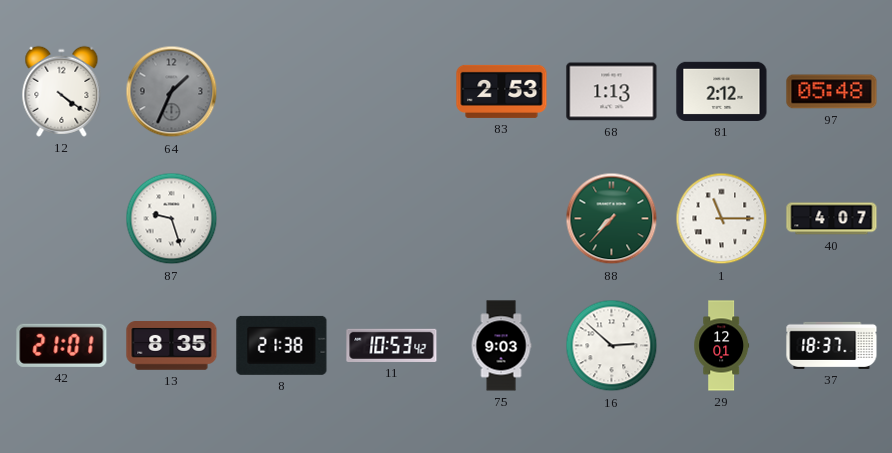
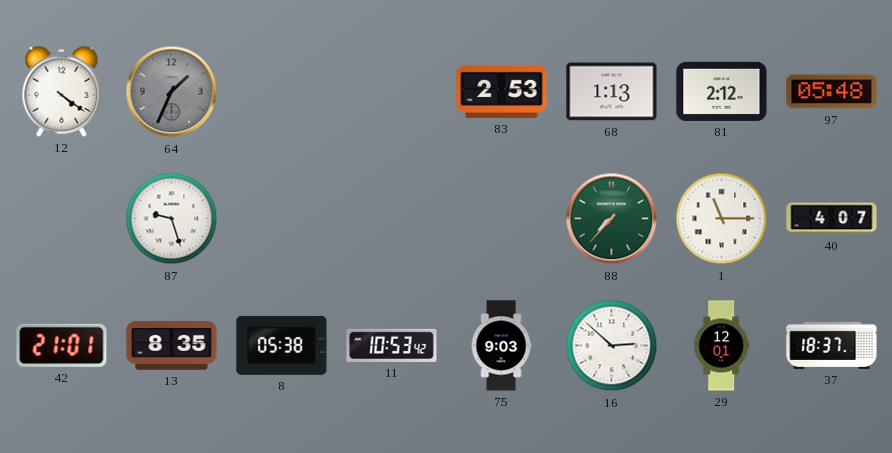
8: 21:38 -> 05:38 (282, 345)
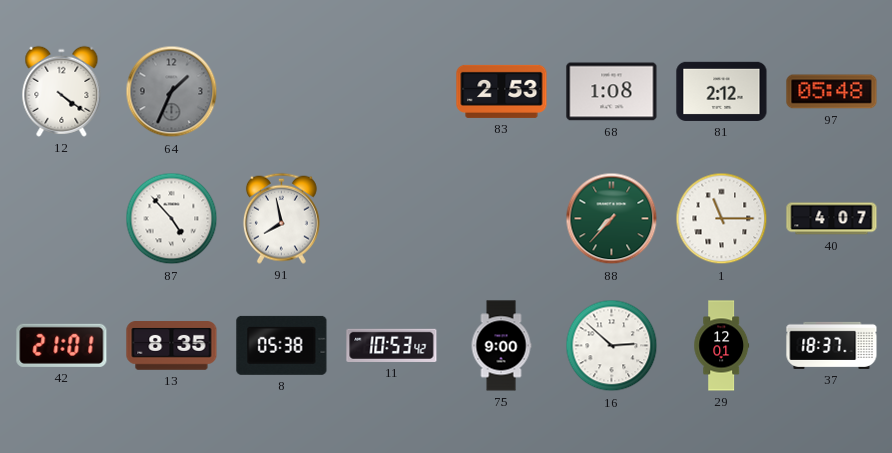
68: 1:13 -> 1:08 (612, 92)
87: 9:27 -> 4:53 (172, 219)
91: none -> 7:58 (281, 218)
75: 9:03 -> 9:00 (501, 346)
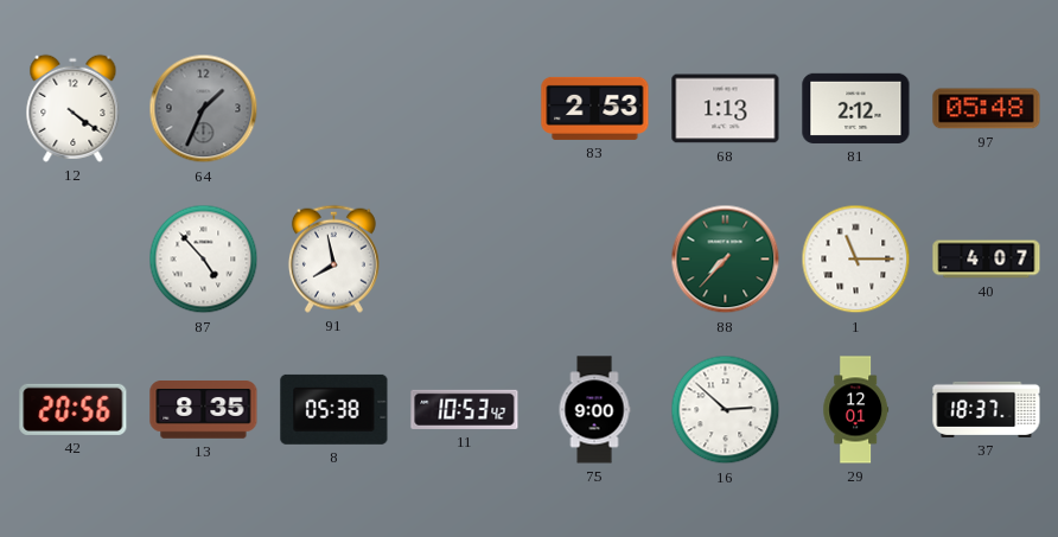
68: 1:08 -> 1:13 (726, 109)
42: 21:01 -> 20:56 (74, 409)
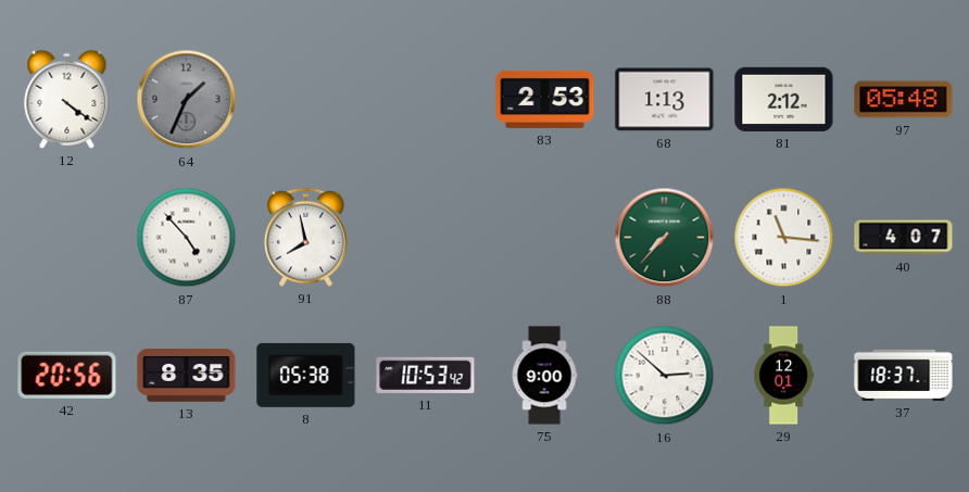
1: 11:15 -> 11:16 (784, 238)
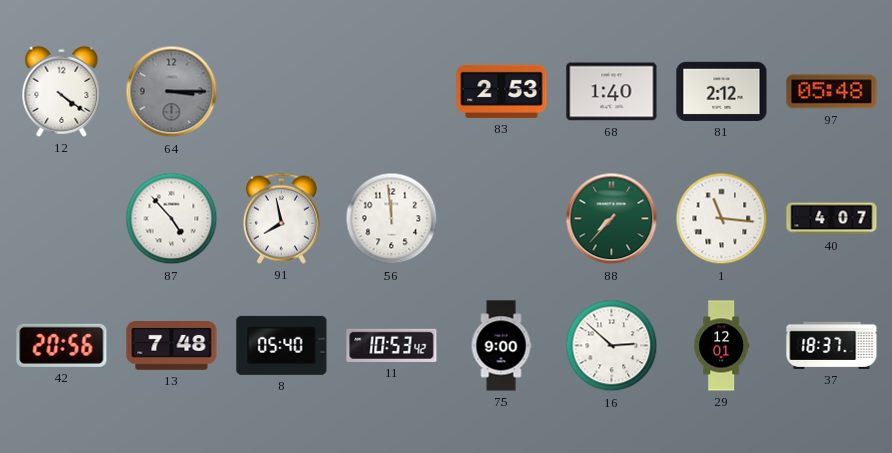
64: 1:34 -> 3:15 (172, 92)
68: 1:13 -> 1:40 (612, 92)
56: none -> 11:59 (392, 219)
13: 8:35 -> 7:48 (172, 346)
8: 05:38 -> 05:40 (282, 345)
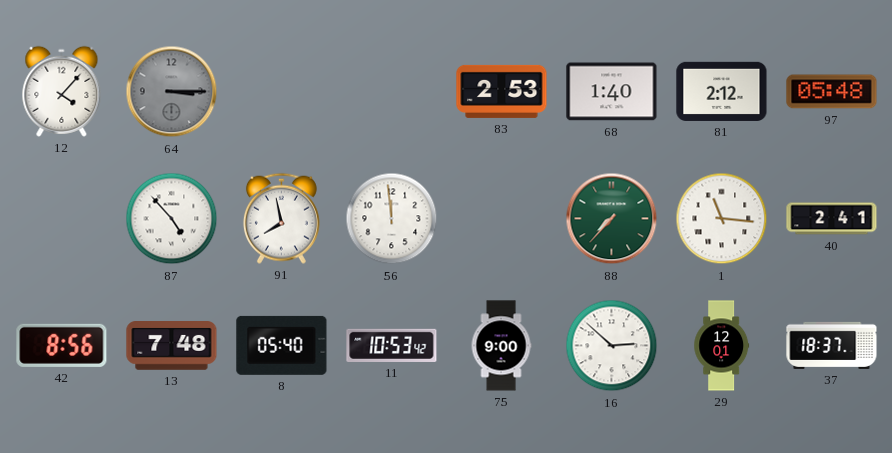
12: 4:21 -> 4:07 (62, 91)
40: 4:07 -> 2:41 (832, 219)
42: 20:56 -> 8:56 (62, 345)
